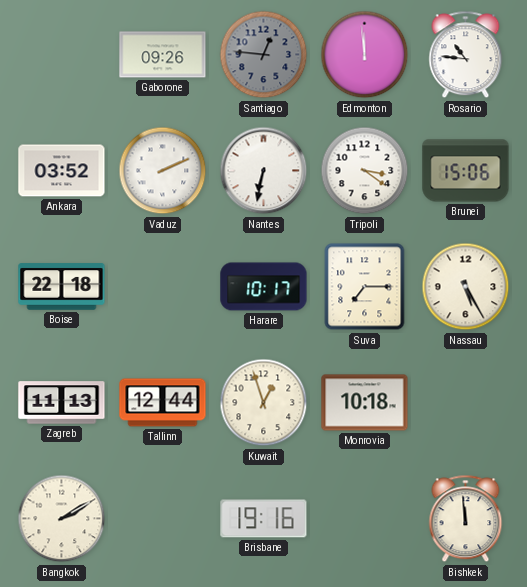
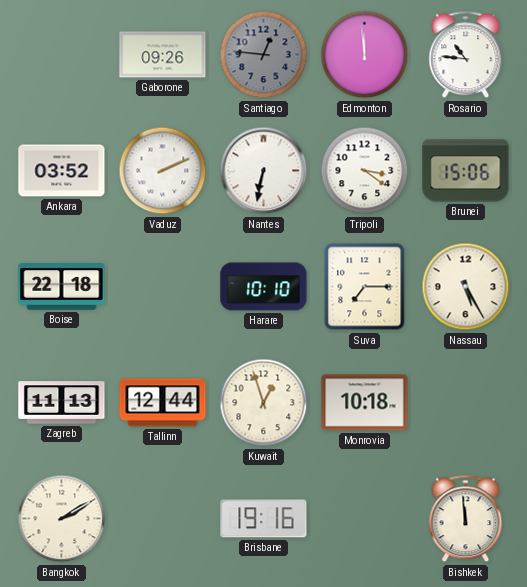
Harare: 10:17 -> 10:10 (264, 287)
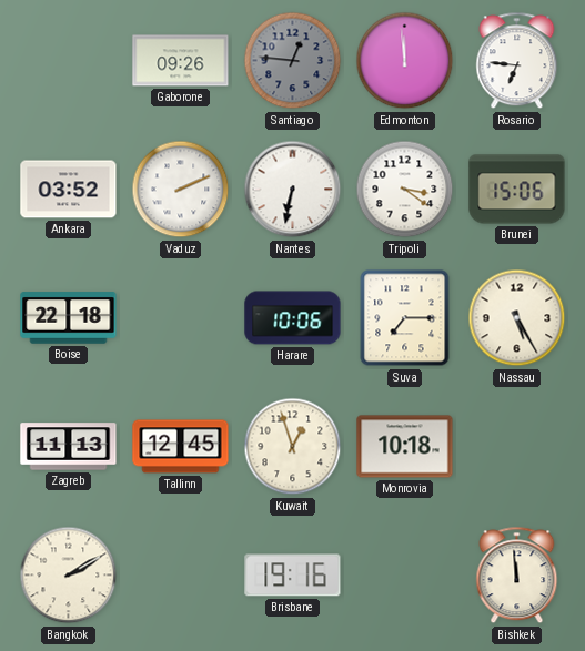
Rosario: 10:46 -> 6:46 (517, 61)
Harare: 10:10 -> 10:06 (293, 318)
Tallinn: 12:44 -> 12:45 (181, 447)
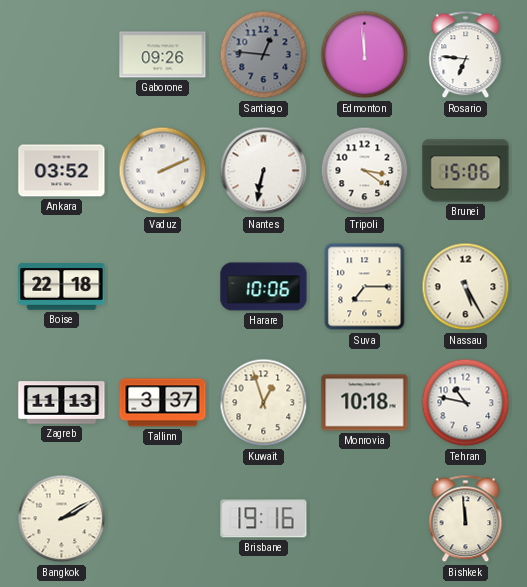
Tallinn: 12:45 -> 3:37 (163, 403)
Tehran: none -> 10:47 (466, 403)
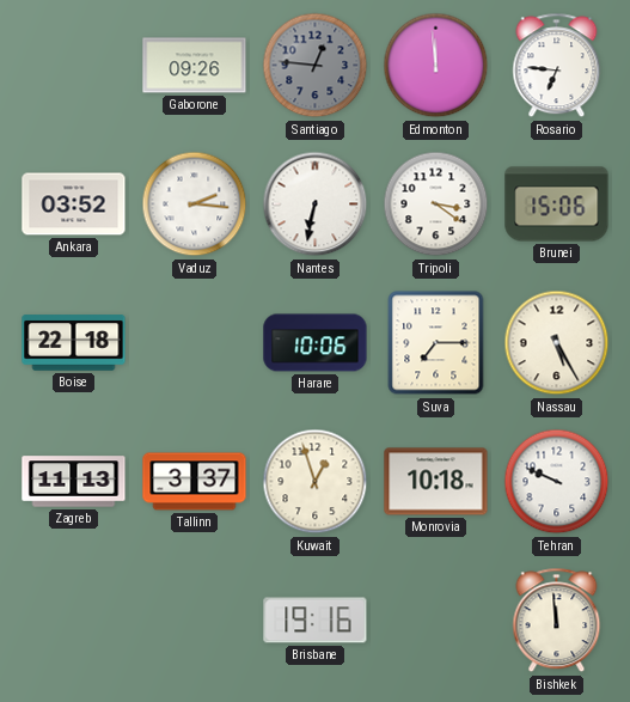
Vaduz: 2:11 -> 2:16 (195, 205)
Tehran: 10:47 -> 9:49 (557, 482)
Bangkok: 2:10 -> none (62, 519)
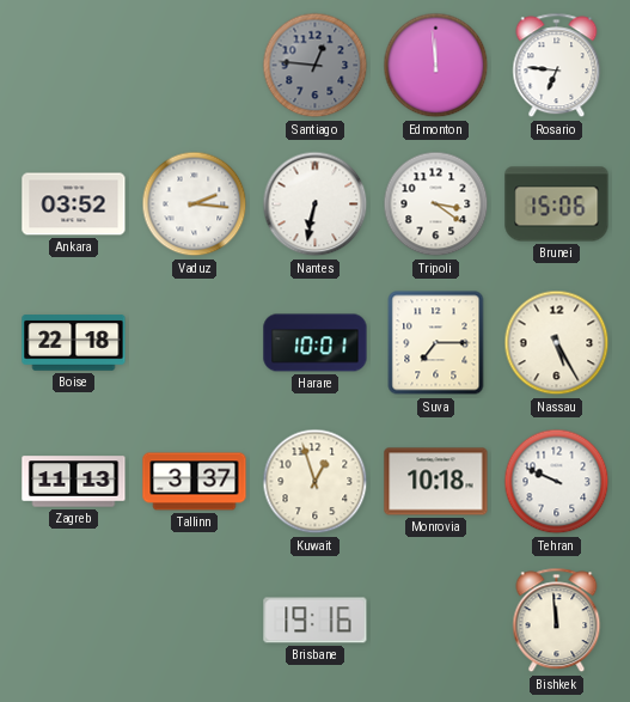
Gaborone: 09:26 -> none (195, 66)
Harare: 10:06 -> 10:01 (316, 343)
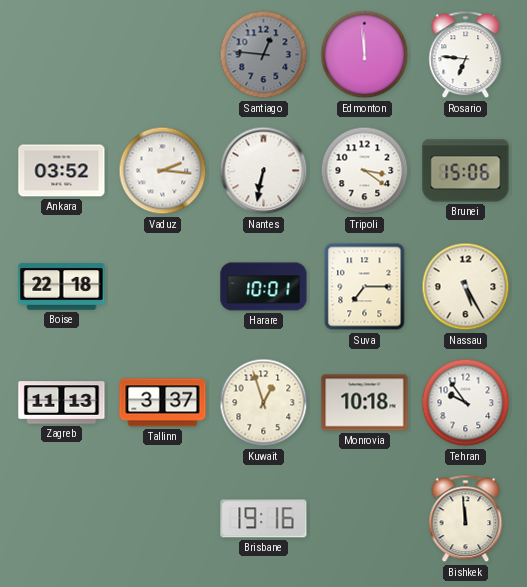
Tehran: 9:49 -> 9:54 (466, 403)
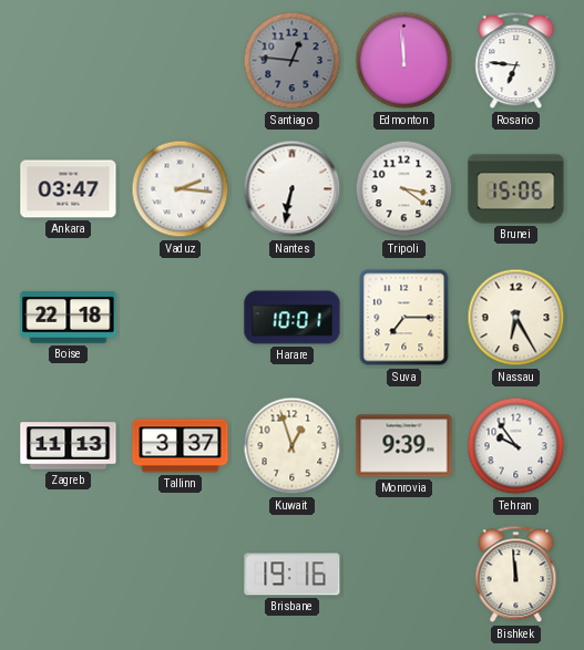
Ankara: 03:52 -> 03:47 (69, 189)
Nassau: 5:25 -> 6:25 (516, 318)
Monrovia: 10:18 -> 9:39 (404, 446)
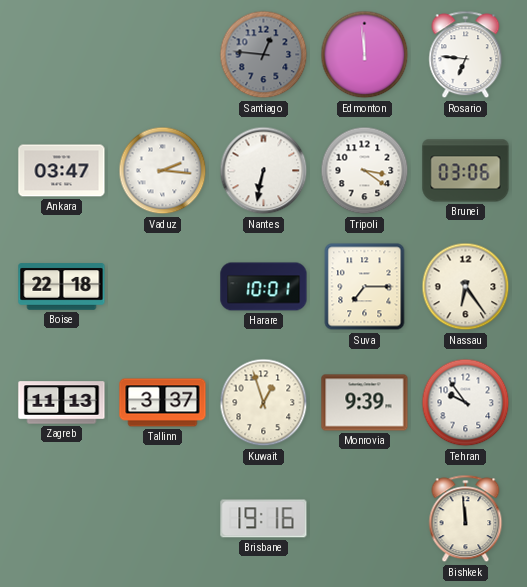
Brunei: 15:06 -> 03:06 (466, 171)
Nassau: 6:25 -> 6:24 (466, 287)
